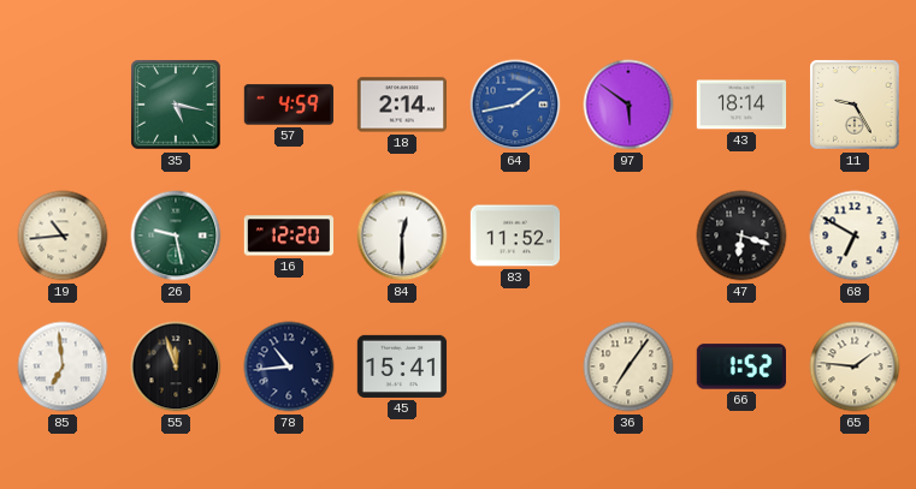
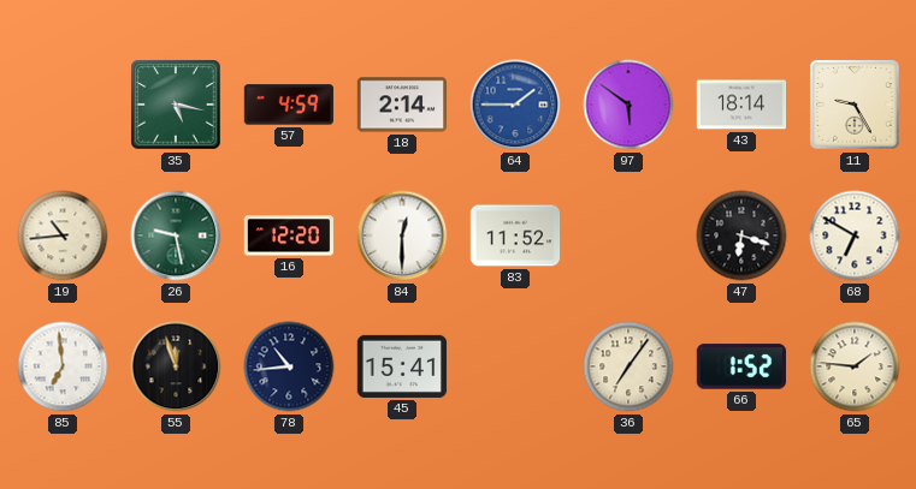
64: 1:43 -> 1:45 (515, 105)
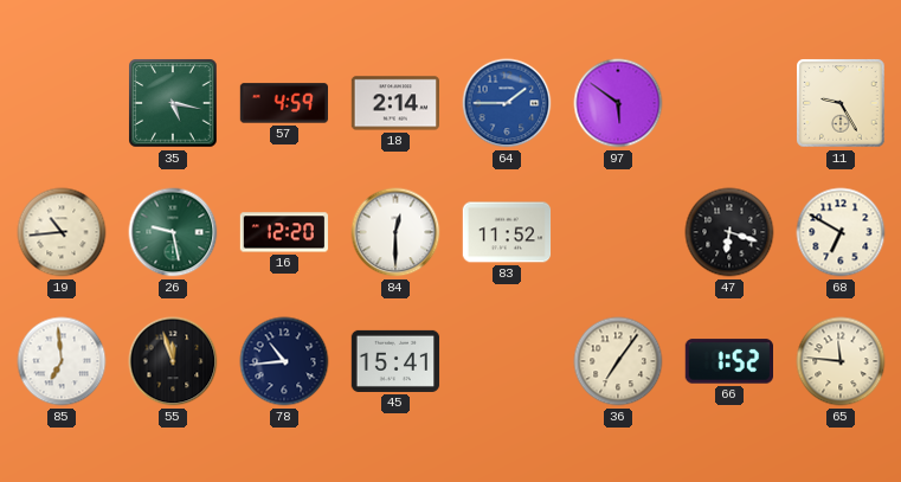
43: 18:14 -> none (741, 105)
65: 1:46 -> 11:46 (841, 361)
